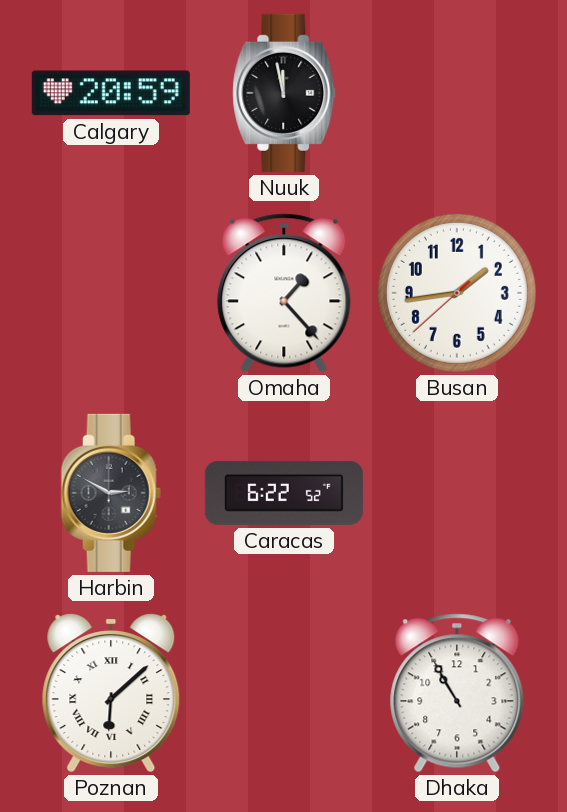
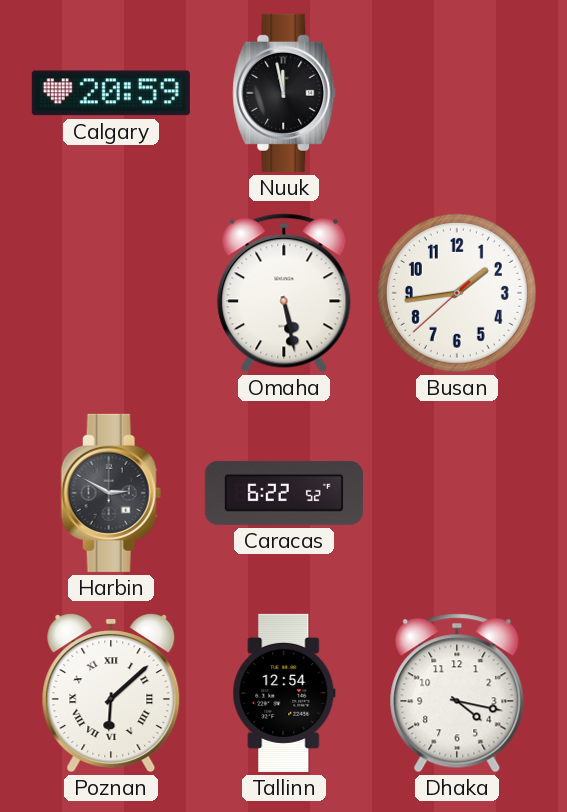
Omaha: 1:23 -> 5:28 (284, 293)
Tallinn: none -> 12:54 (284, 693)
Dhaka: 10:55 -> 4:17 (457, 693)
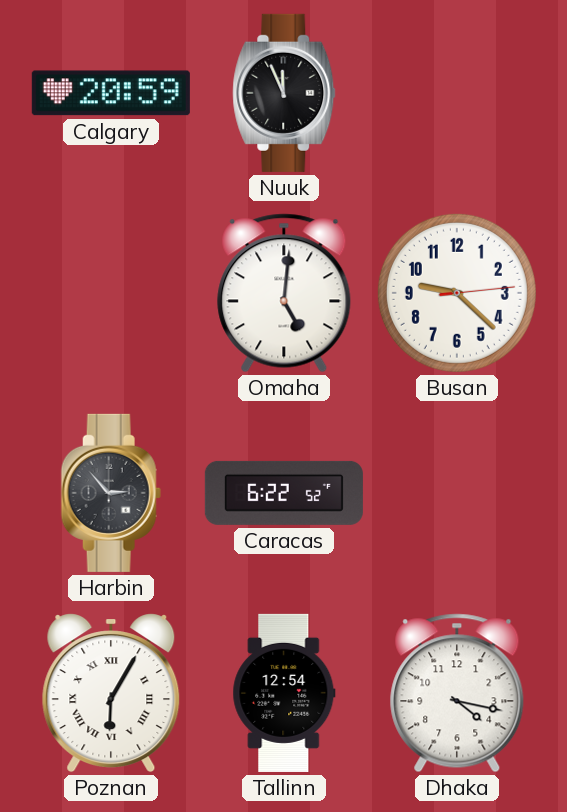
Nuuk: 11:58 -> 11:56 (284, 93)
Omaha: 5:28 -> 5:01 (284, 293)
Busan: 1:43 -> 9:22 (457, 293)
Harbin: 2:50 -> 2:53 (111, 493)
Poznan: 6:08 -> 6:05 (111, 693)
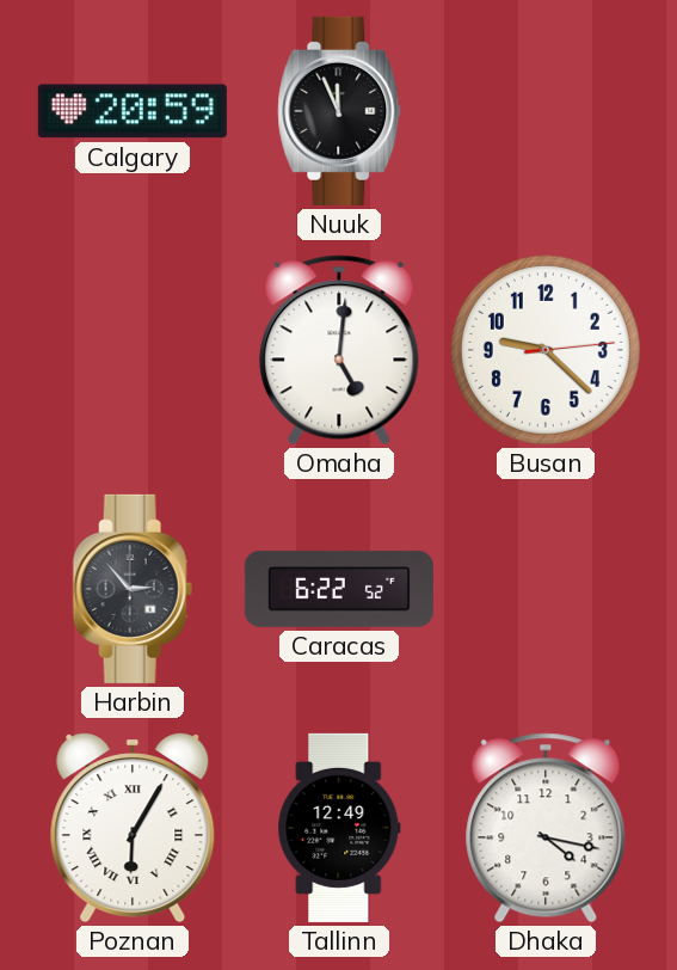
Tallinn: 12:54 -> 12:49 (339, 828)
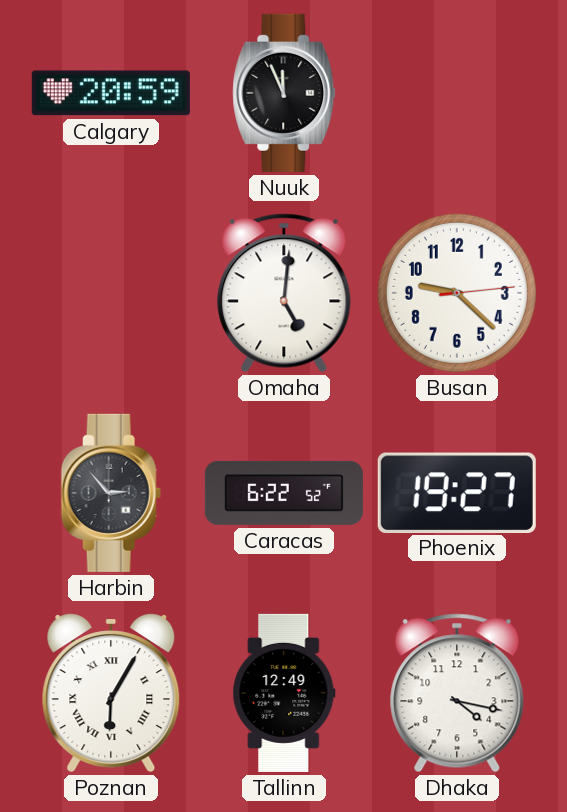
Phoenix: none -> 19:27 (457, 492)
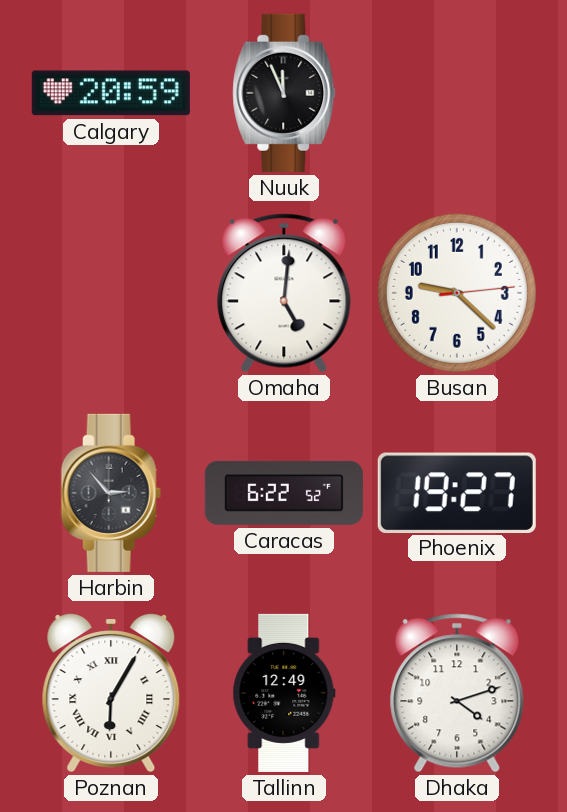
Dhaka: 4:17 -> 4:12 (457, 693)
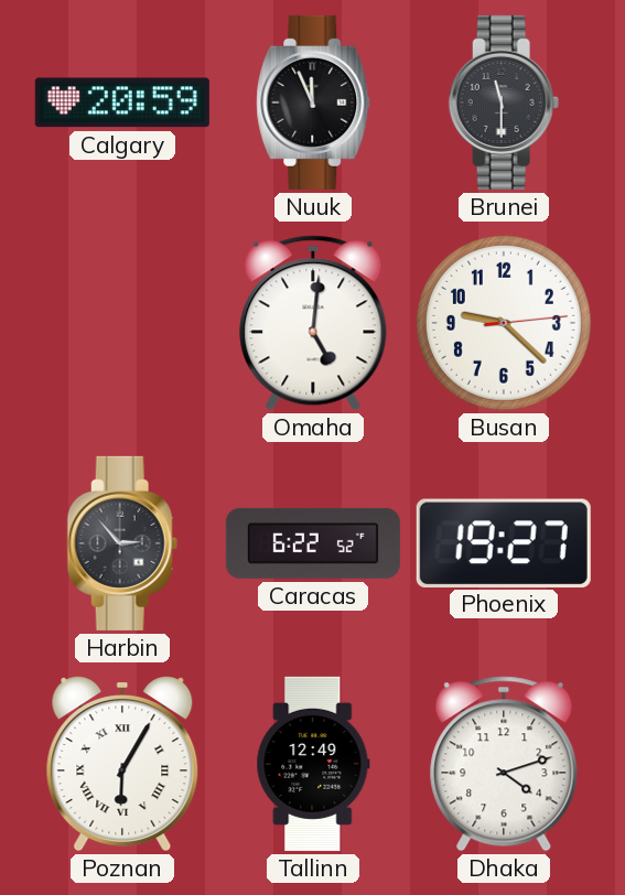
Brunei: none -> 11:30 (504, 103)
